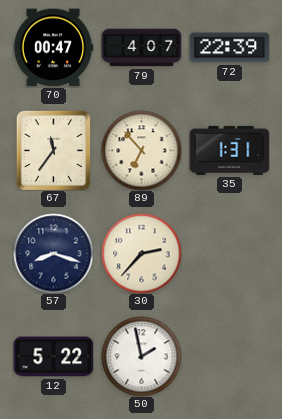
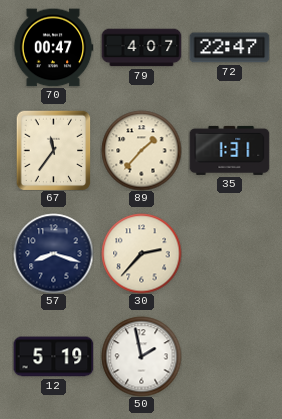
72: 22:39 -> 22:47 (229, 48)
89: 6:53 -> 1:37 (141, 150)
12: 5:22 -> 5:19 (53, 357)
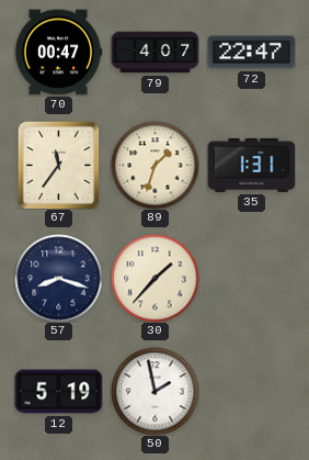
89: 1:37 -> 1:33 (154, 165)
30: 2:37 -> 1:37 (154, 278)
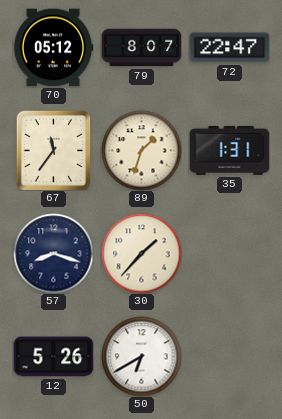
70: 00:47 -> 05:12 (53, 48)
79: 4:07 -> 8:07 (141, 48)
12: 5:19 -> 5:26 (53, 357)
50: 1:58 -> 6:40 (141, 356)
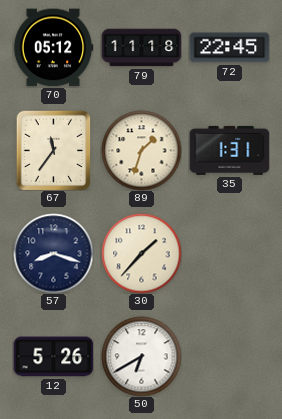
79: 8:07 -> 11:18 (141, 48)
72: 22:47 -> 22:45 (229, 48)
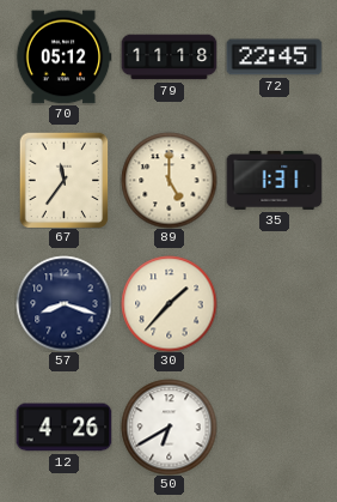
89: 1:33 -> 5:00 (168, 180)
12: 5:26 -> 4:26 (63, 428)
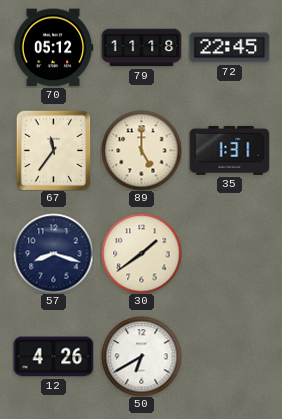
30: 1:37 -> 1:39 (141, 253)
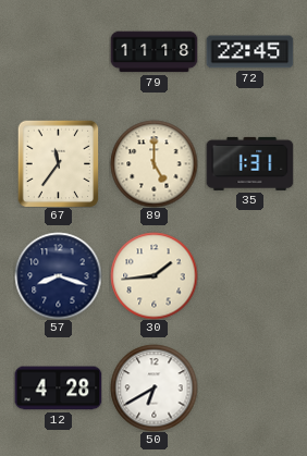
70: 05:12 -> none (53, 48)
30: 1:39 -> 1:44 (153, 275)
12: 4:26 -> 4:28 (58, 389)
